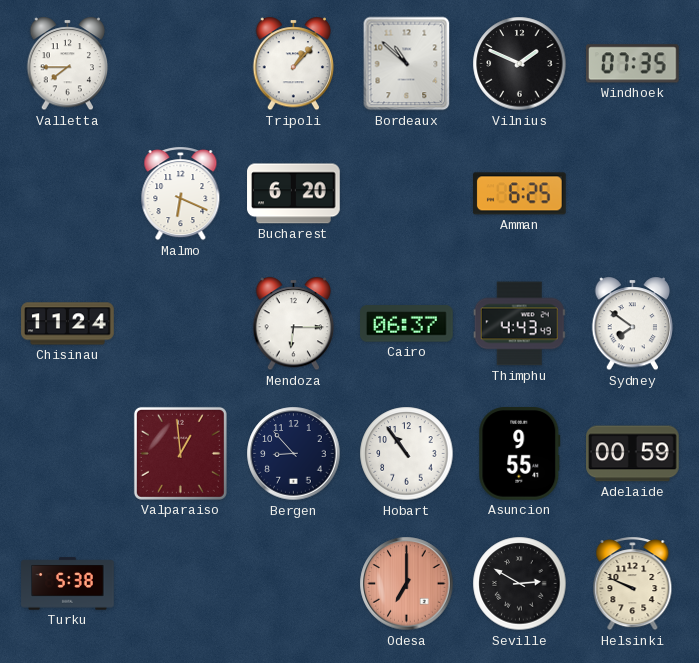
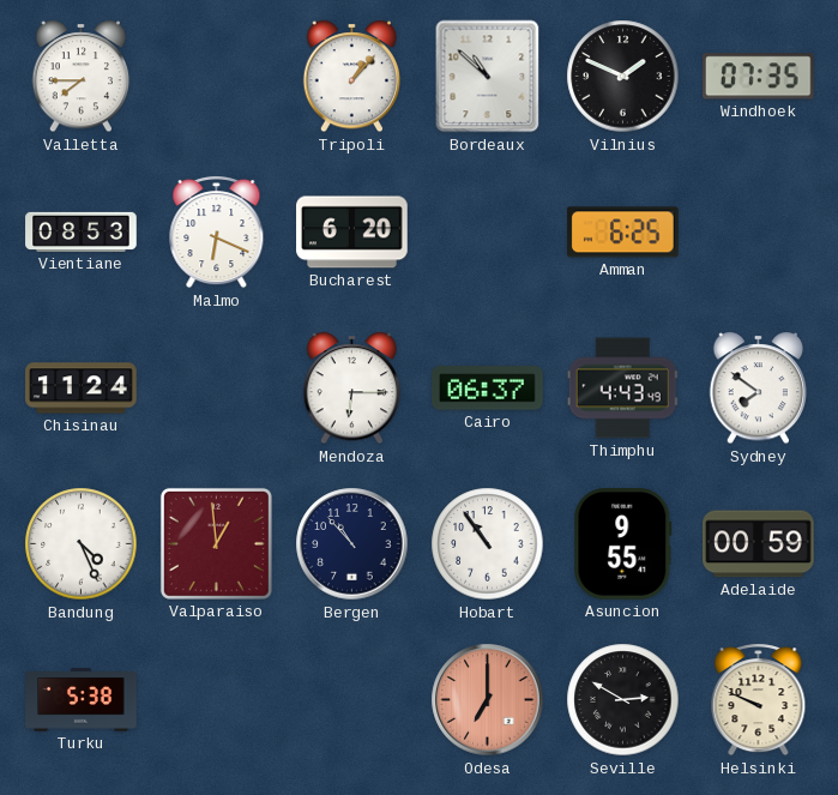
Vientiane: none -> 08:53 (82, 231)
Bandung: none -> 4:26 (82, 544)
Bergen: 8:53 -> 10:53 (352, 544)
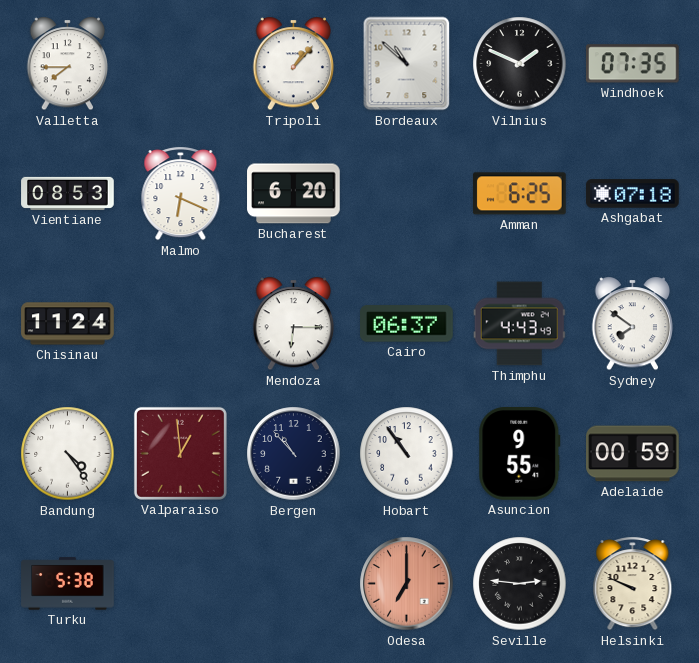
Ashgabat: none -> 07:18 (633, 194)
Bandung: 4:26 -> 4:24 (68, 454)
Seville: 2:50 -> 2:46 (520, 584)
